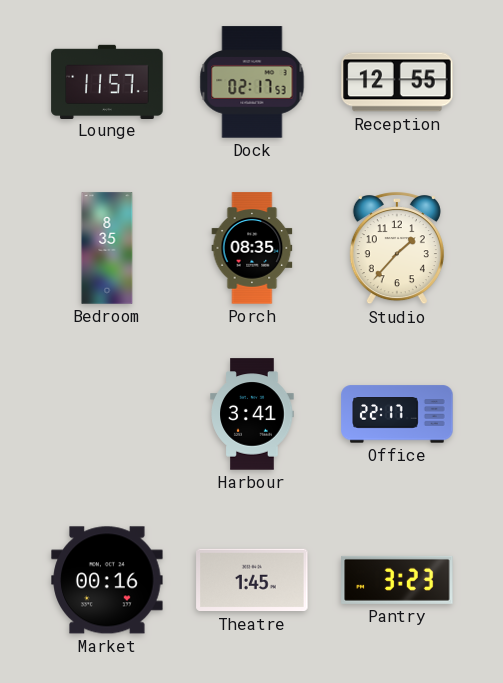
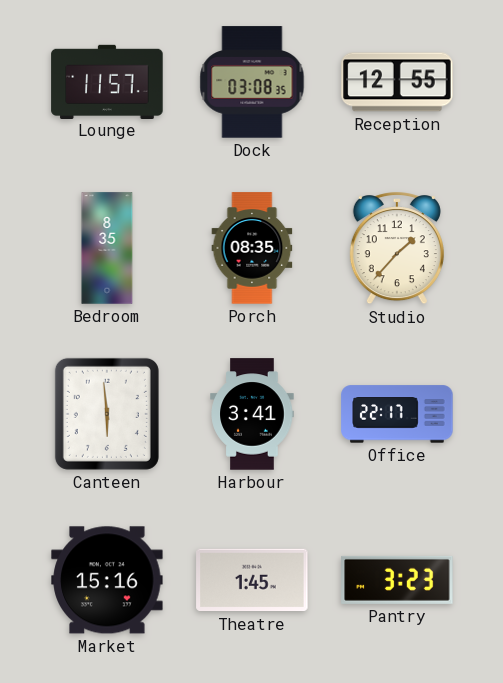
Dock: 02:17 -> 03:08 (252, 82)
Canteen: none -> 5:59 (107, 414)
Market: 00:16 -> 15:16 (107, 580)
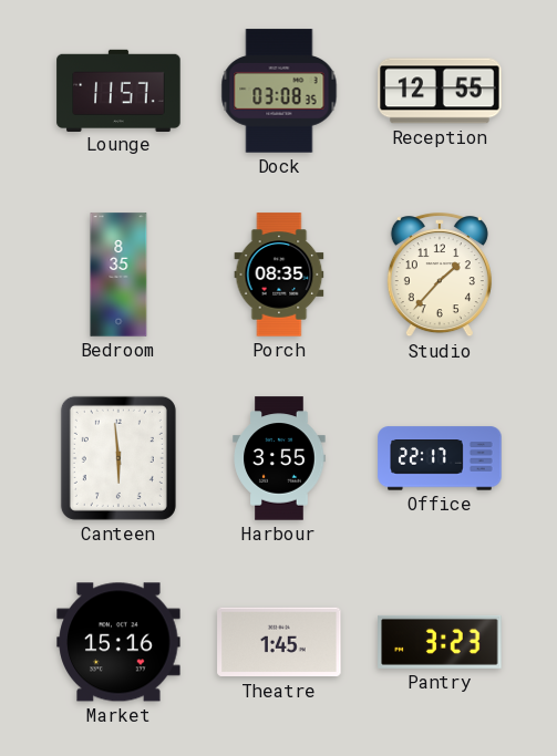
Harbour: 3:41 -> 3:55 (279, 458)
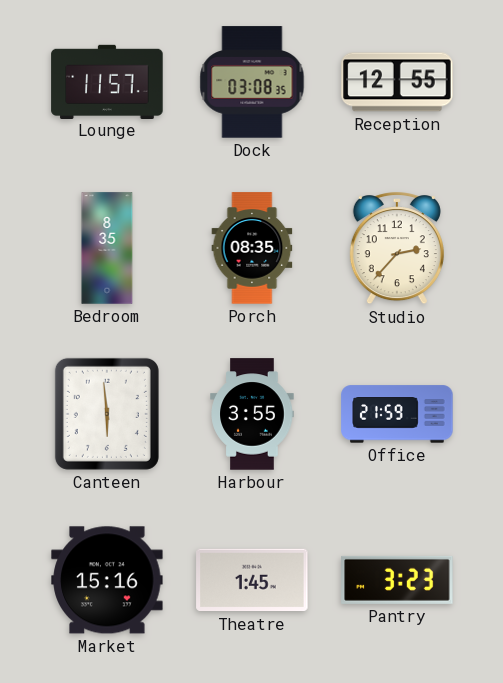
Studio: 1:37 -> 2:37 (397, 249)
Office: 22:17 -> 21:59 (397, 414)
